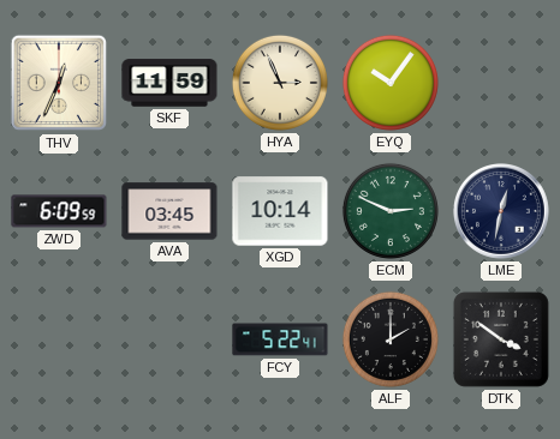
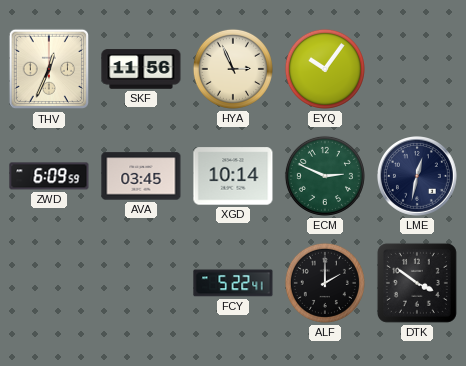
SKF: 11:59 -> 11:56 (141, 69)
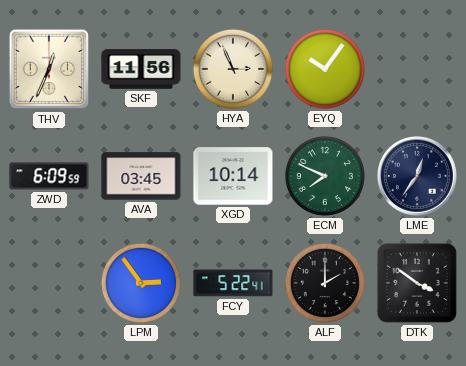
ECM: 2:49 -> 7:49 (325, 176)
LME: 12:32 -> 12:36 (418, 177)
LPM: none -> 2:54 (141, 283)
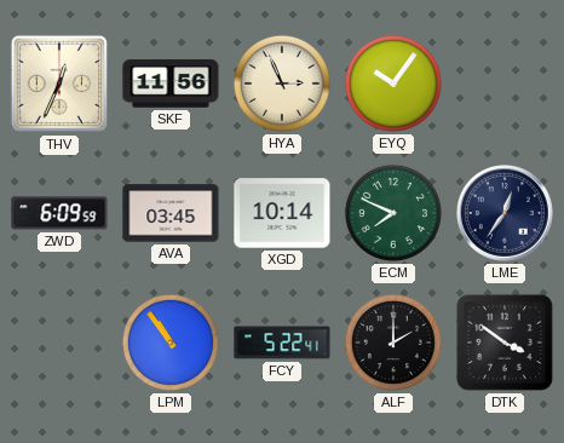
LPM: 2:54 -> 10:54 (171, 343)
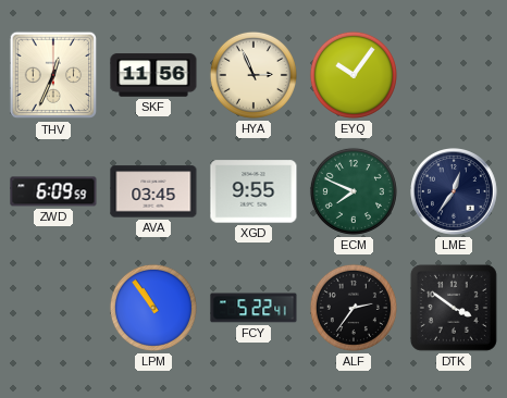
XGD: 10:14 -> 9:55 (253, 191)
ALF: 2:00 -> 2:36 (354, 308)
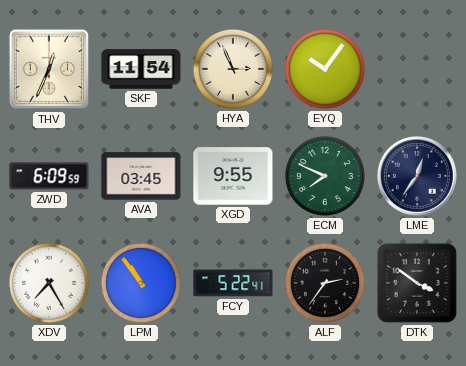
SKF: 11:56 -> 11:54 (141, 69)
XDV: none -> 7:25 (49, 283)
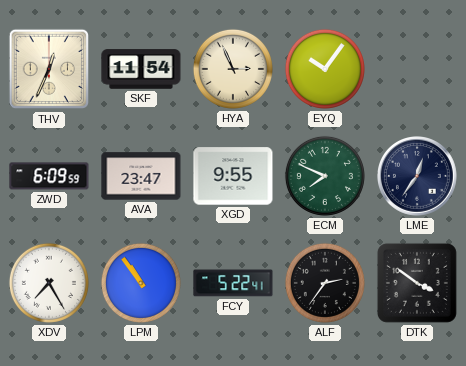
AVA: 03:45 -> 23:47 (141, 176)
